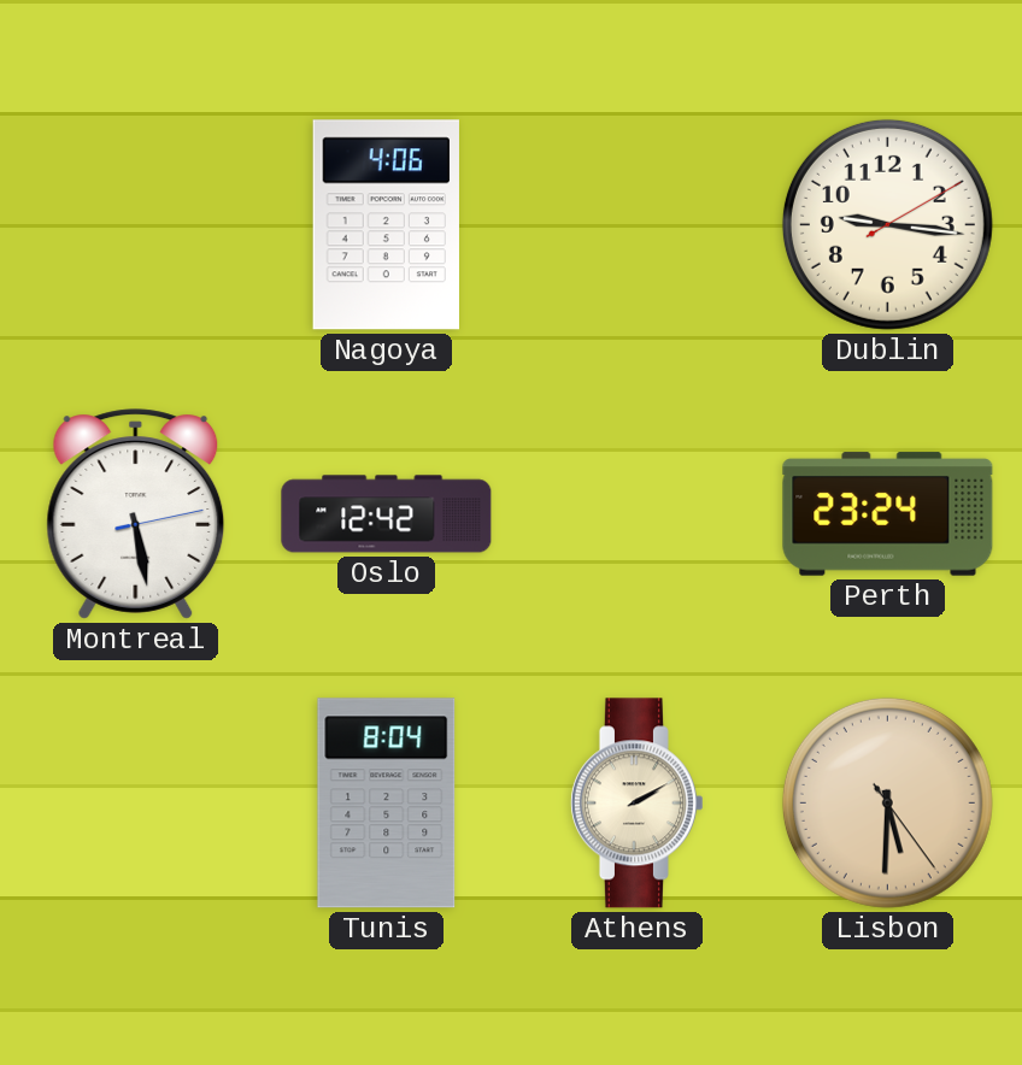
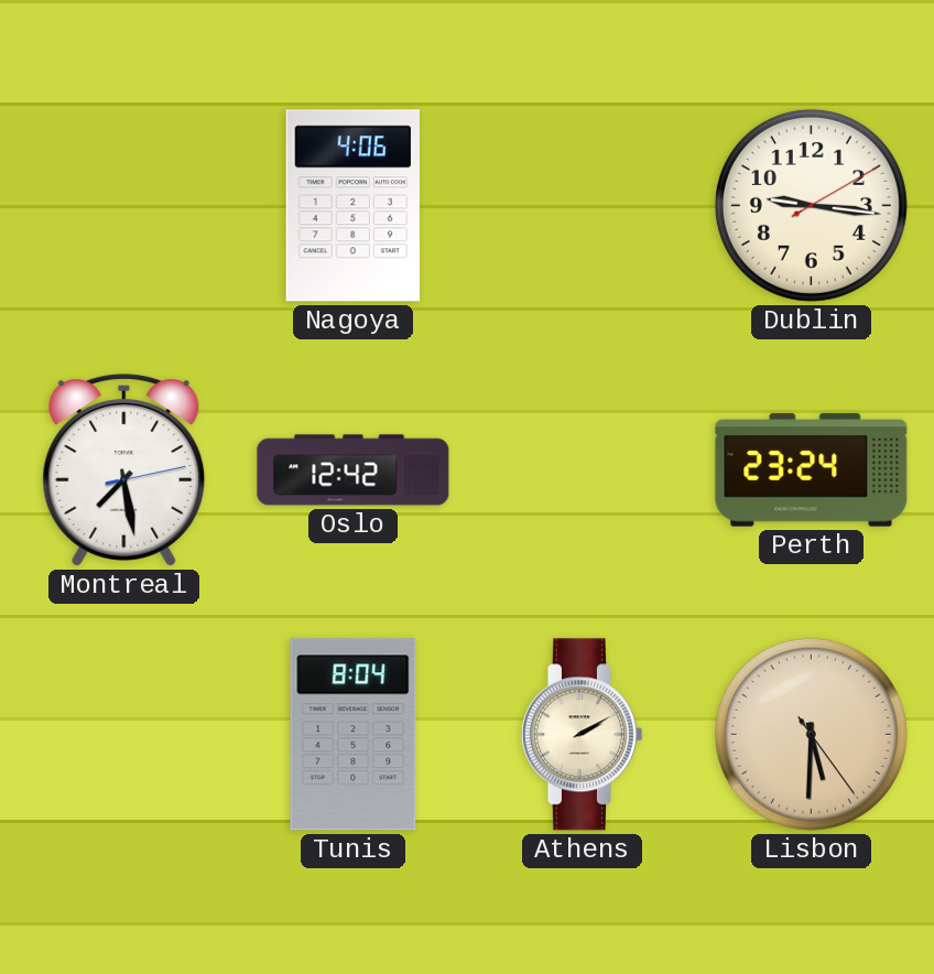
Montreal: 5:28 -> 7:28 (124, 470)
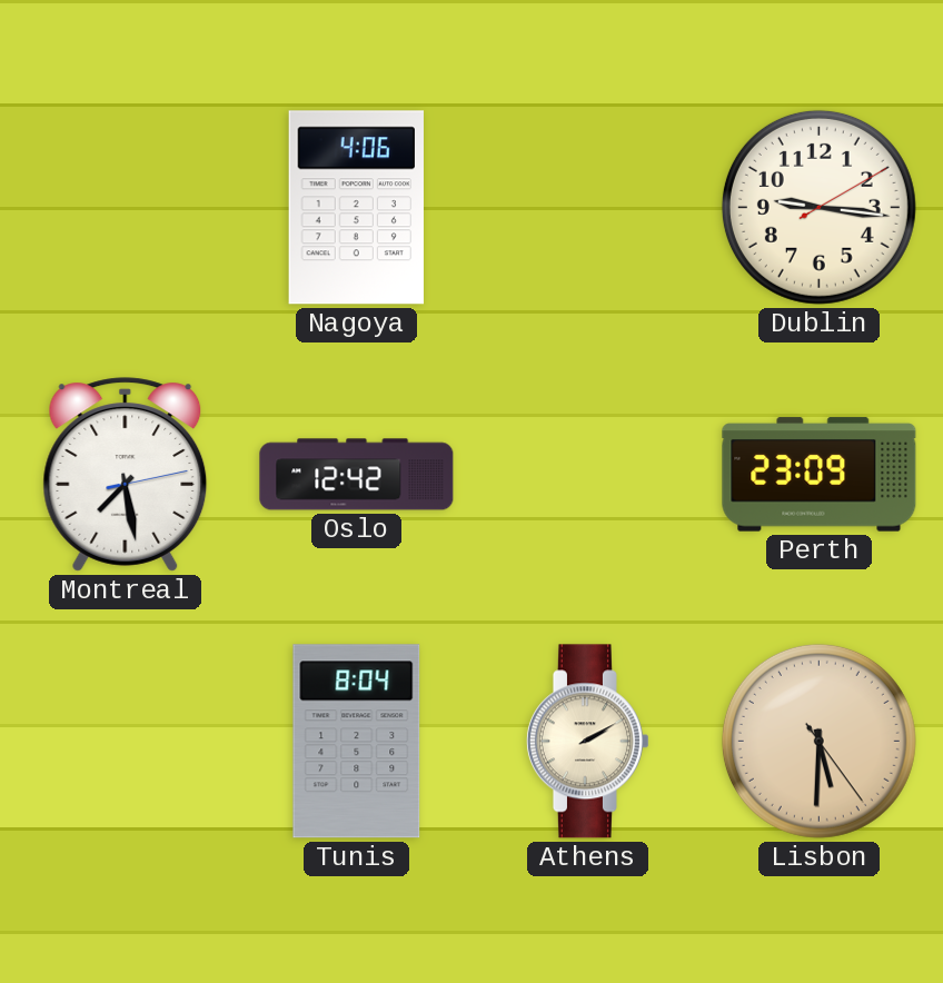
Perth: 23:24 -> 23:09 (820, 475)
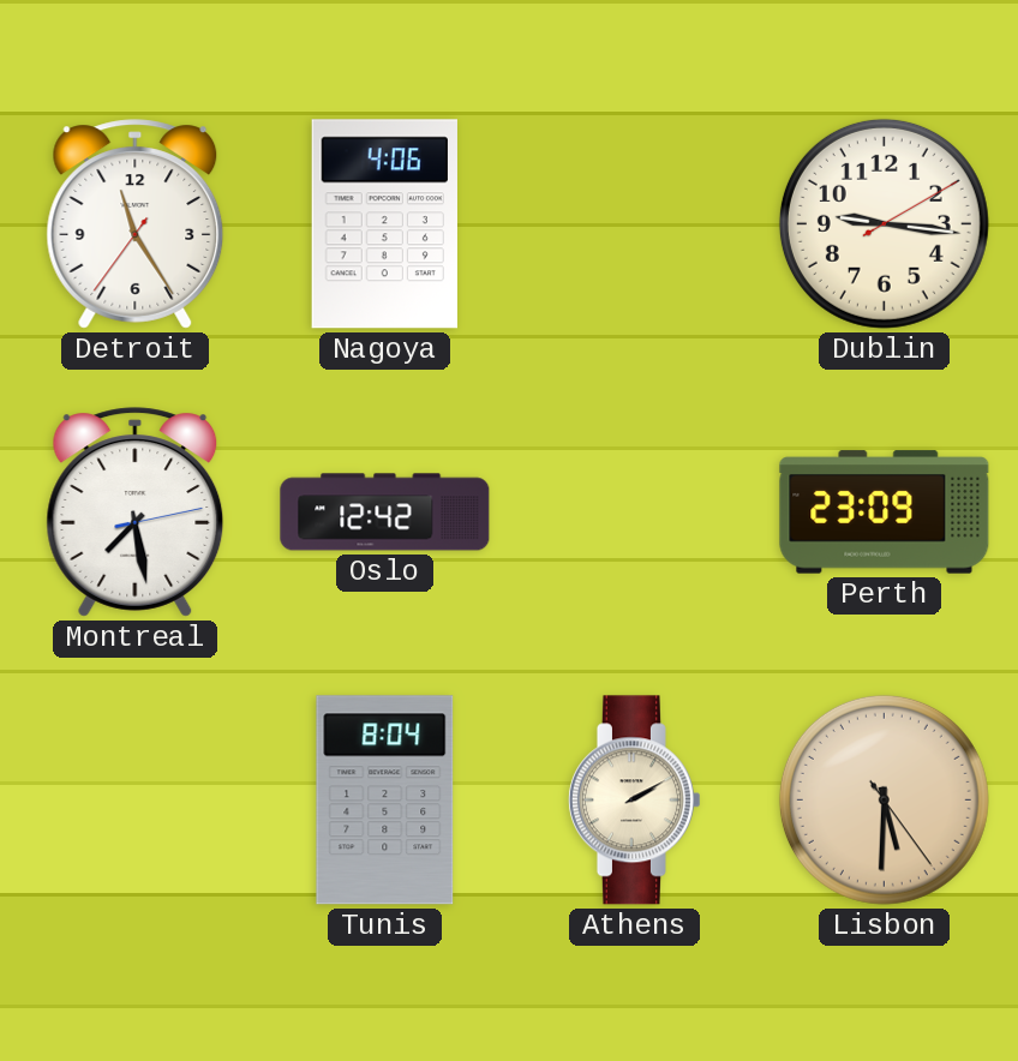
Detroit: none -> 11:24 (136, 224)
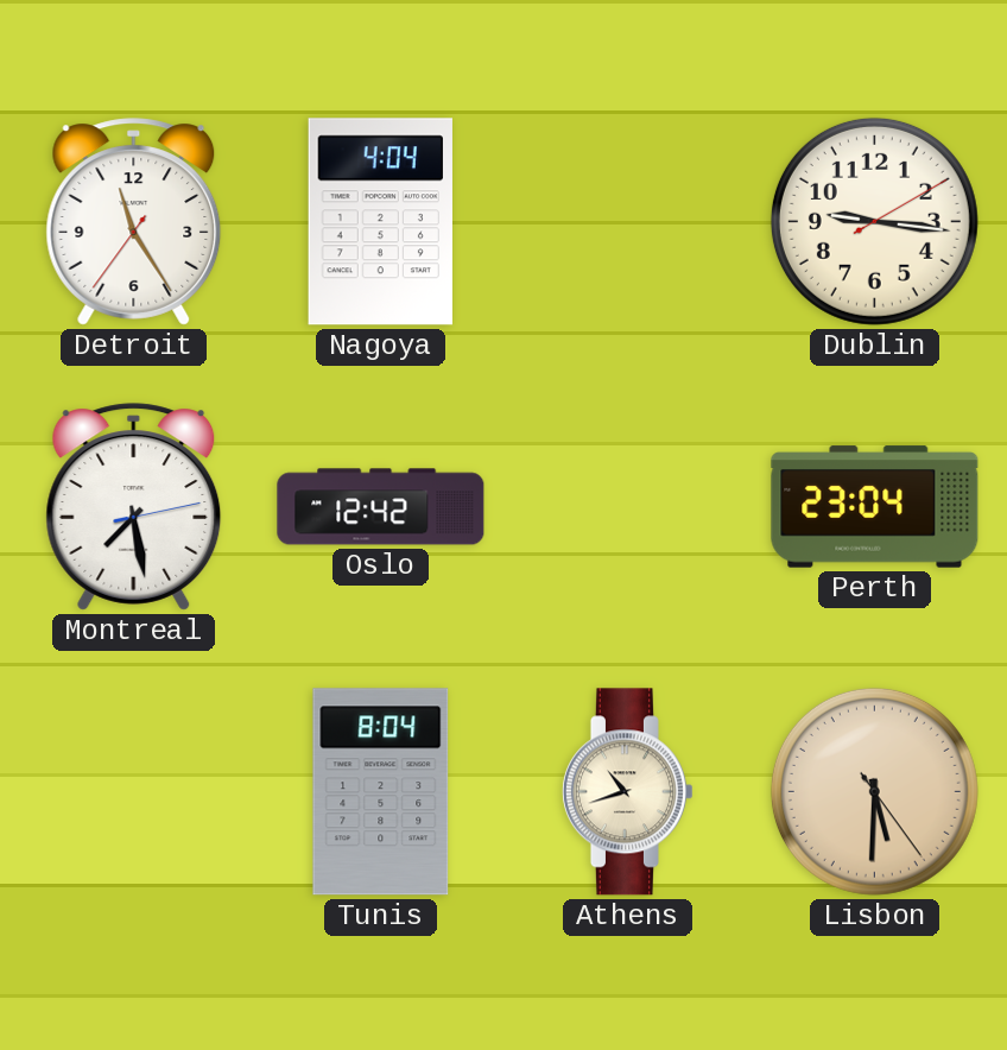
Nagoya: 4:06 -> 4:04 (380, 222)
Perth: 23:09 -> 23:04 (875, 507)
Athens: 2:10 -> 10:42 (627, 792)
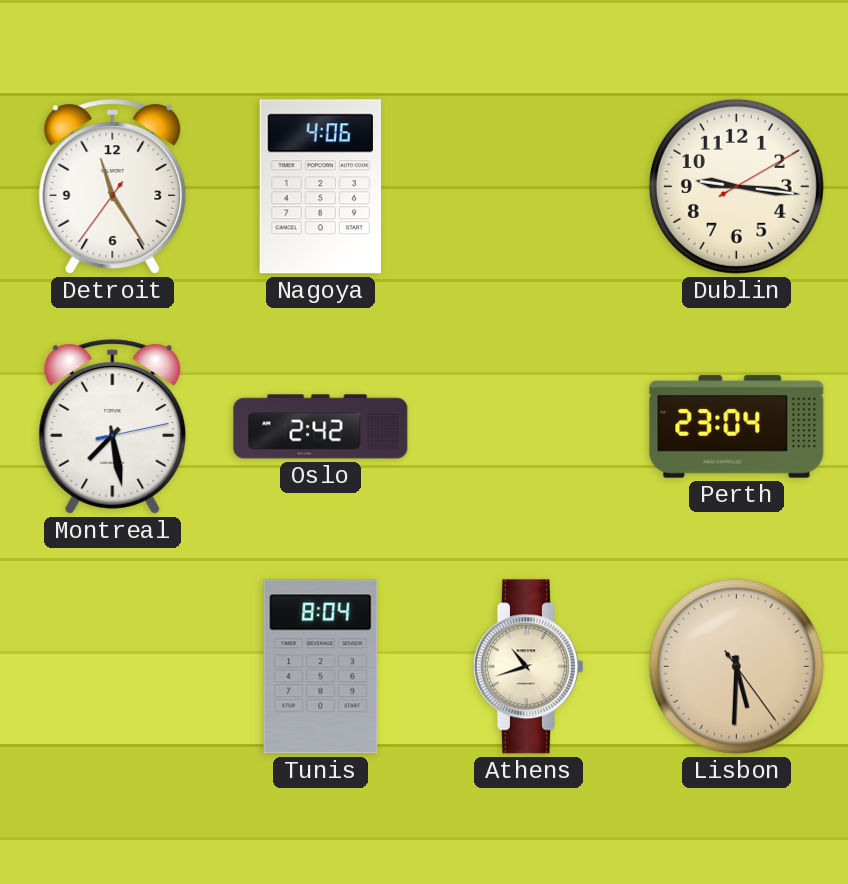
Nagoya: 4:04 -> 4:06 (320, 187)
Oslo: 12:42 -> 2:42 (321, 427)
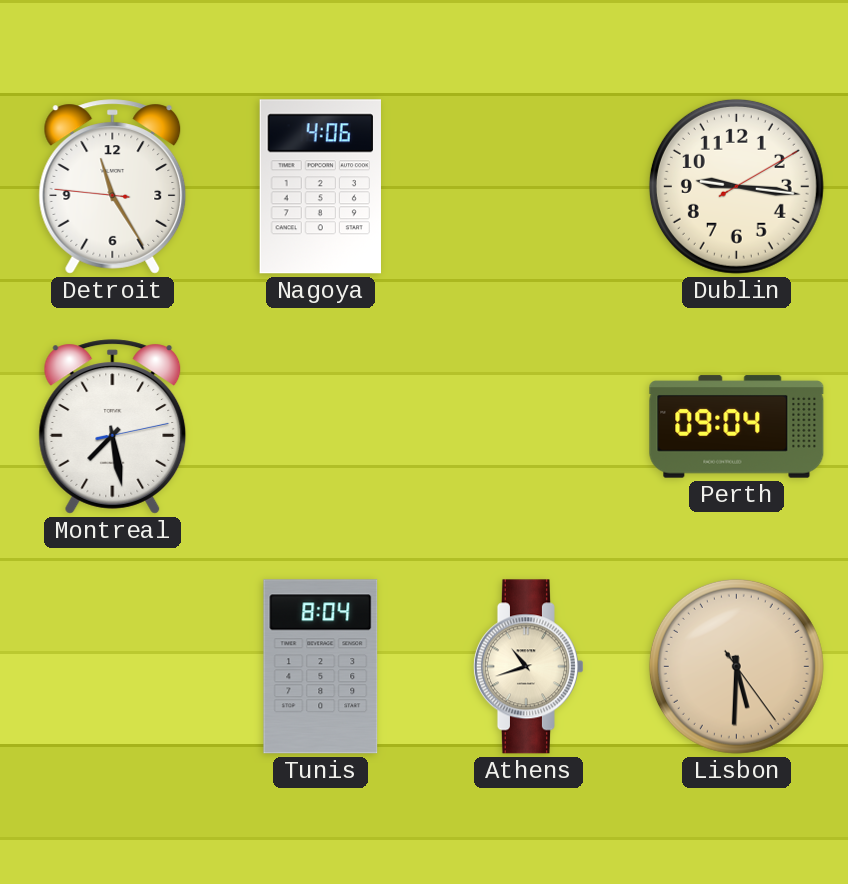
Detroit: 11:24:36 -> 11:24:46 (113, 187)
Oslo: 2:42 -> none (321, 427)
Perth: 23:04 -> 09:04 (737, 427)
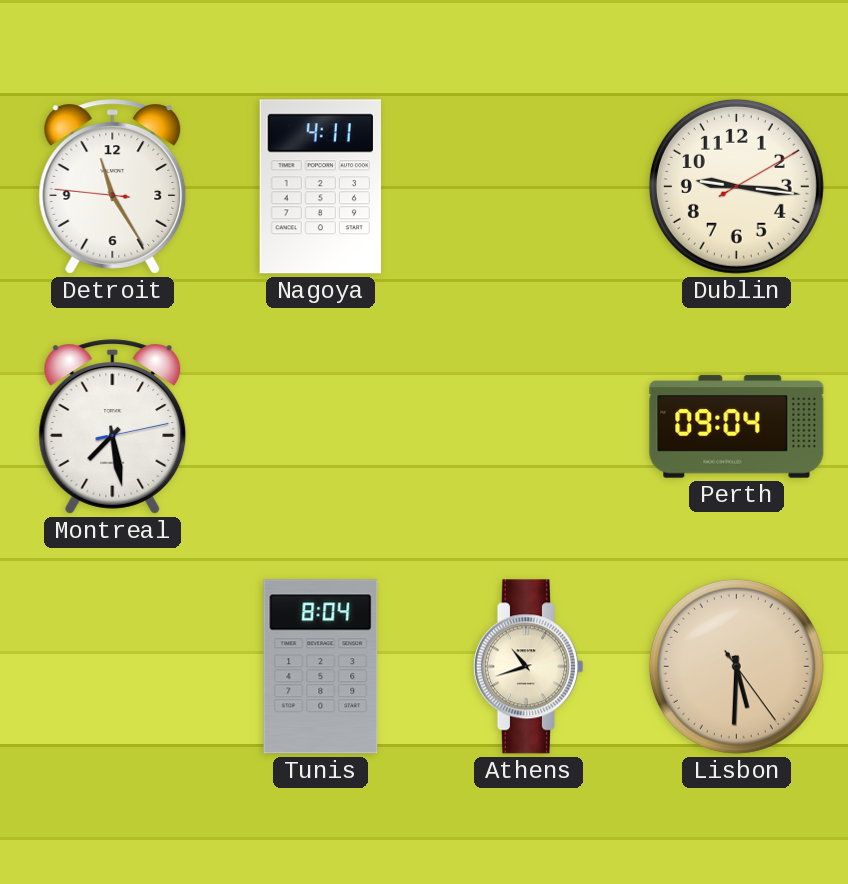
Nagoya: 4:06 -> 4:11 (320, 187)
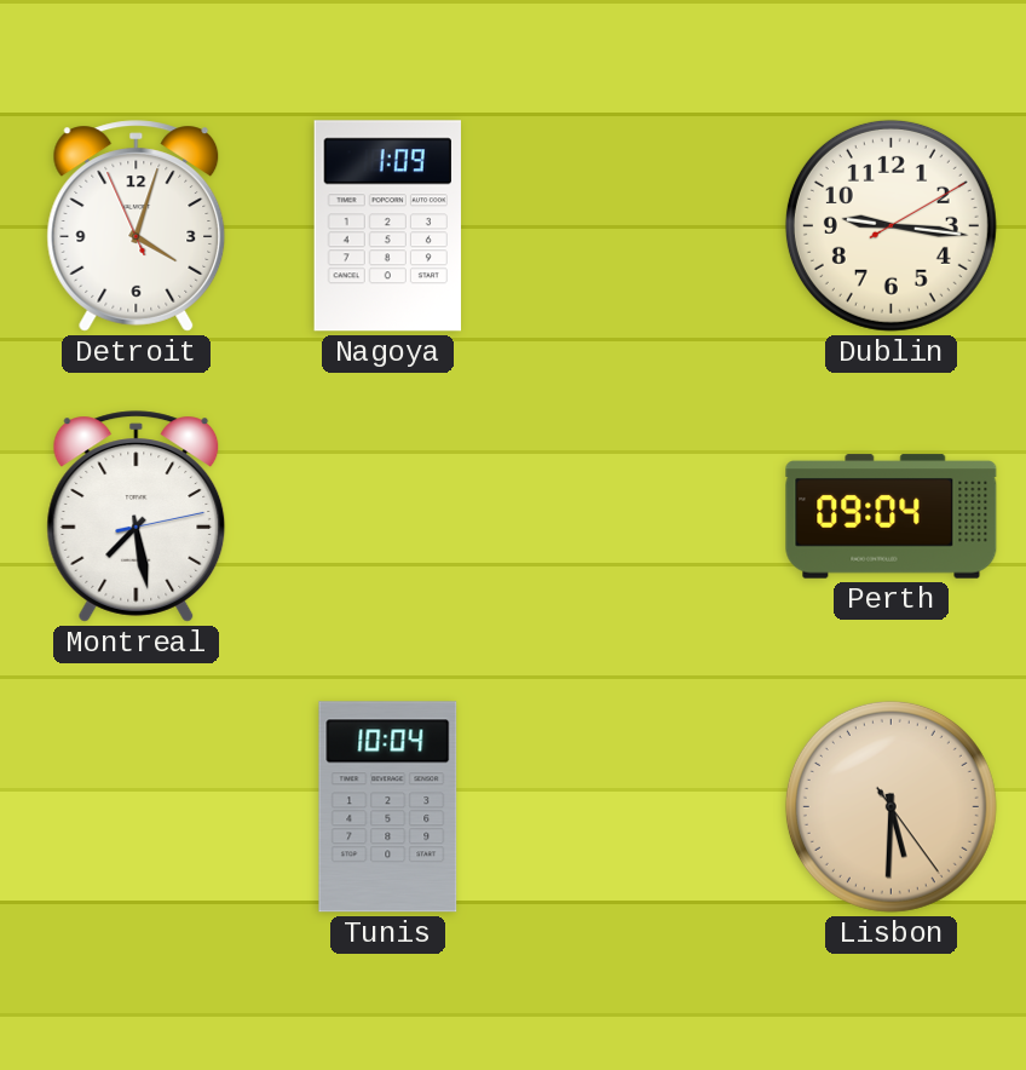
Detroit: 11:24 -> 4:02 (137, 226)
Nagoya: 4:11 -> 1:09 (387, 226)
Tunis: 8:04 -> 10:04 (388, 807)
Athens: 10:42 -> none (528, 667)
